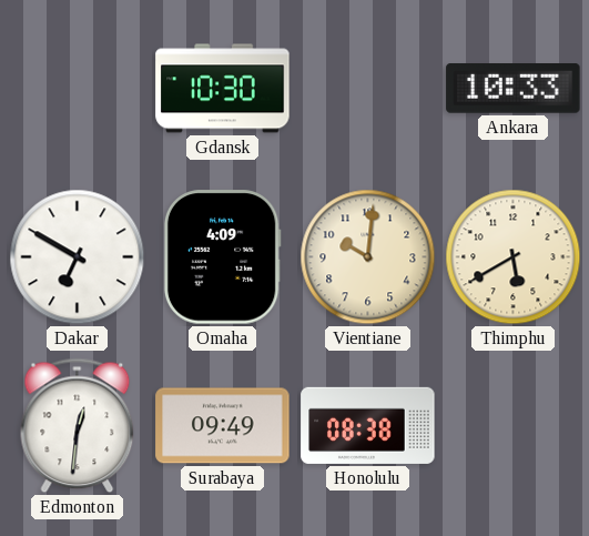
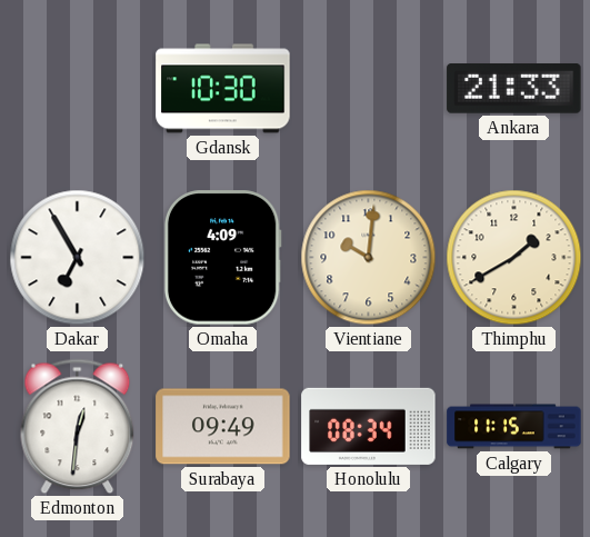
Ankara: 10:33 -> 21:33 (514, 89)
Dakar: 6:50 -> 6:55 (78, 258)
Thimphu: 5:40 -> 1:40 (514, 258)
Honolulu: 08:38 -> 08:34 (369, 426)
Calgary: none -> 11:15 (514, 427)
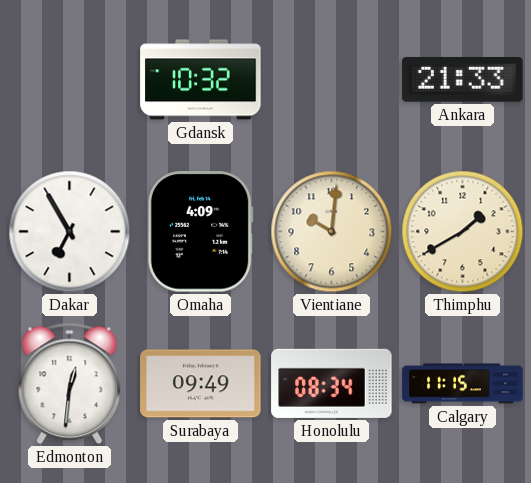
Gdansk: 10:30 -> 10:32 (201, 80)
